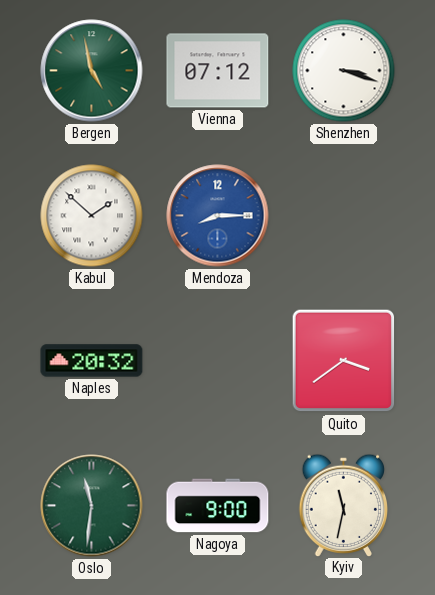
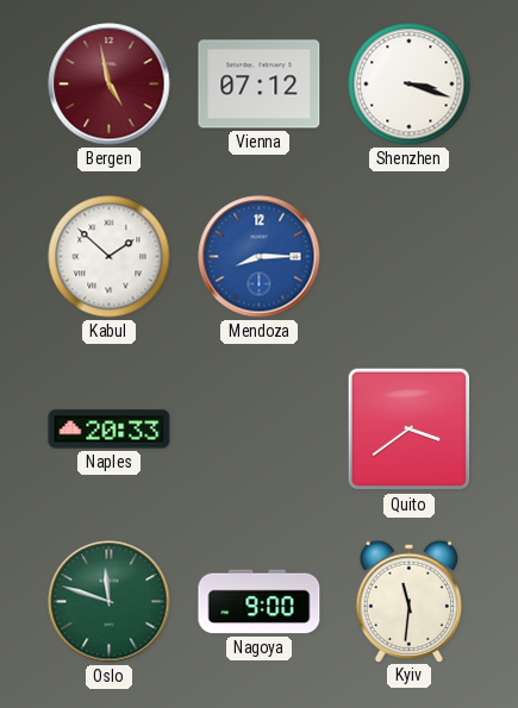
Bergen dial: green -> burgundy (110, 84)
Naples: 20:32 -> 20:33 (110, 430)
Oslo: 11:31 -> 11:48 (110, 602)
Kyiv: 11:32 -> 11:31 (408, 601)
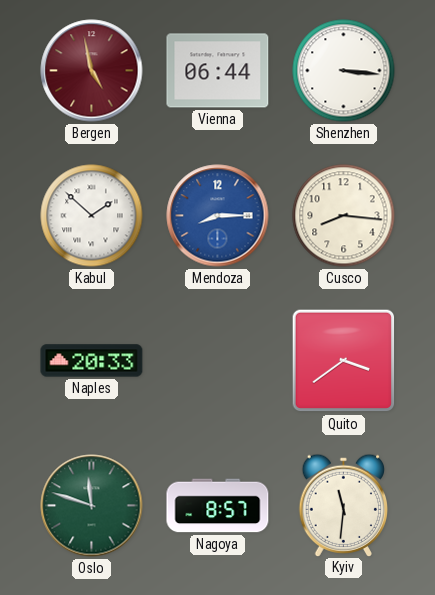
Vienna: 07:12 -> 06:44 (218, 71)
Shenzhen: 3:18 -> 3:16 (344, 71)
Cusco: none -> 8:16 (344, 216)
Nagoya: 9:00 -> 8:57 (218, 506)
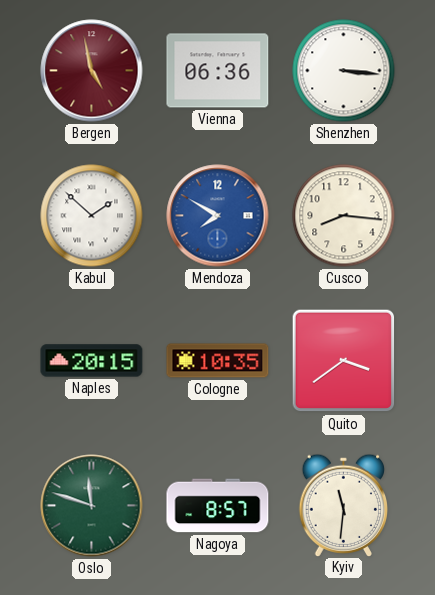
Vienna: 06:44 -> 06:36 (218, 71)
Mendoza: 8:15 -> 7:50 (218, 216)
Naples: 20:33 -> 20:15 (92, 361)
Cologne: none -> 10:35 (218, 361)
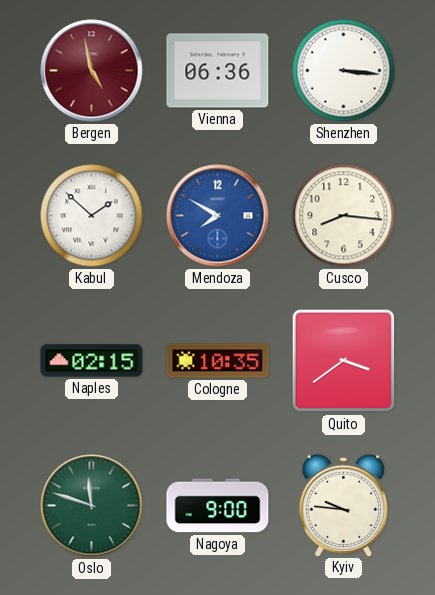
Naples: 20:15 -> 02:15 (92, 361)
Nagoya: 8:57 -> 9:00 (218, 506)
Kyiv: 11:31 -> 9:46 (343, 505)
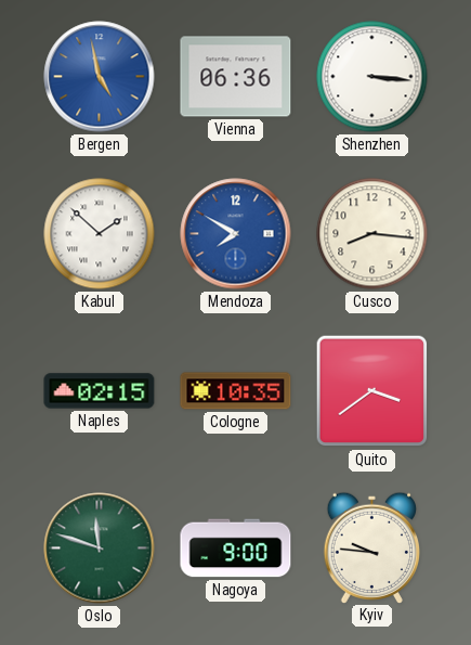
Bergen dial: burgundy -> blue (100, 77)
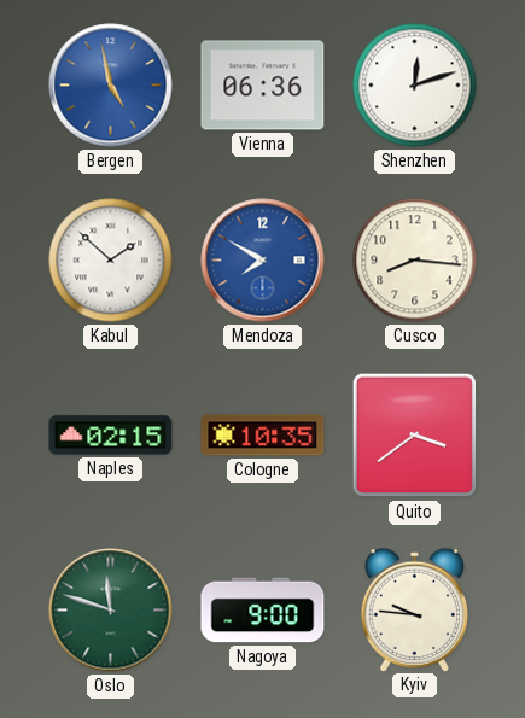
Shenzhen: 3:16 -> 12:12 (415, 86)
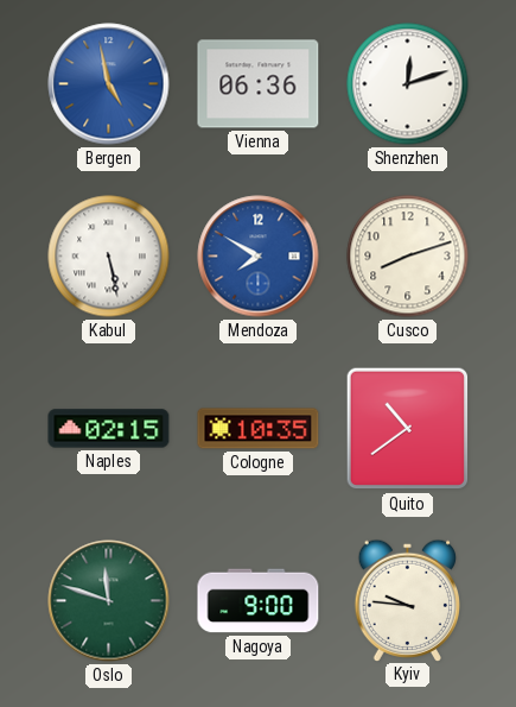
Kabul: 1:52 -> 5:28 (109, 257)
Cusco: 8:16 -> 8:12 (408, 257)
Quito: 3:39 -> 10:39 (408, 429)
